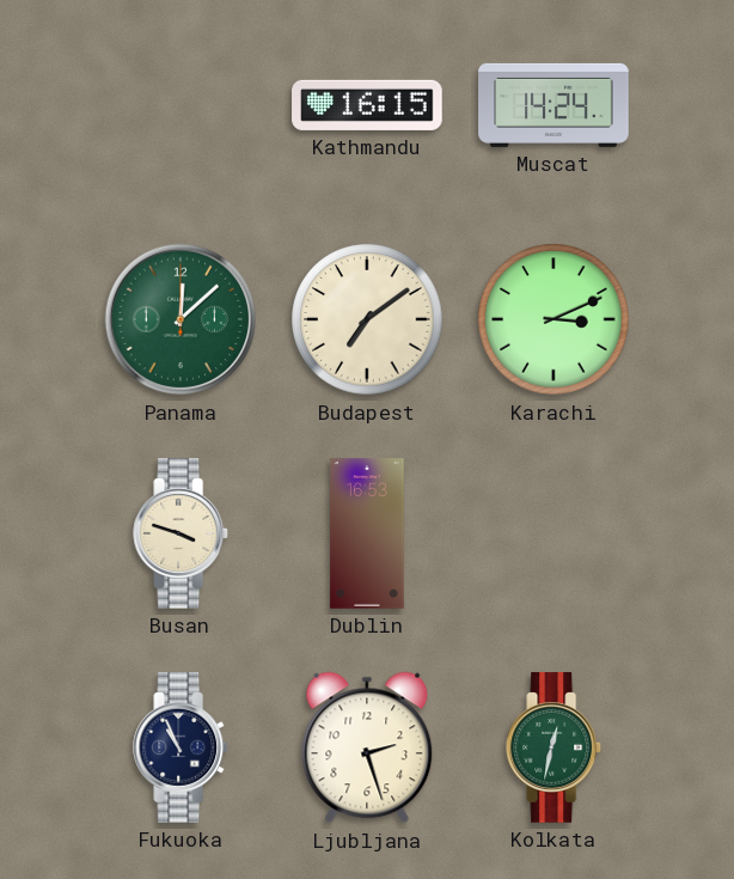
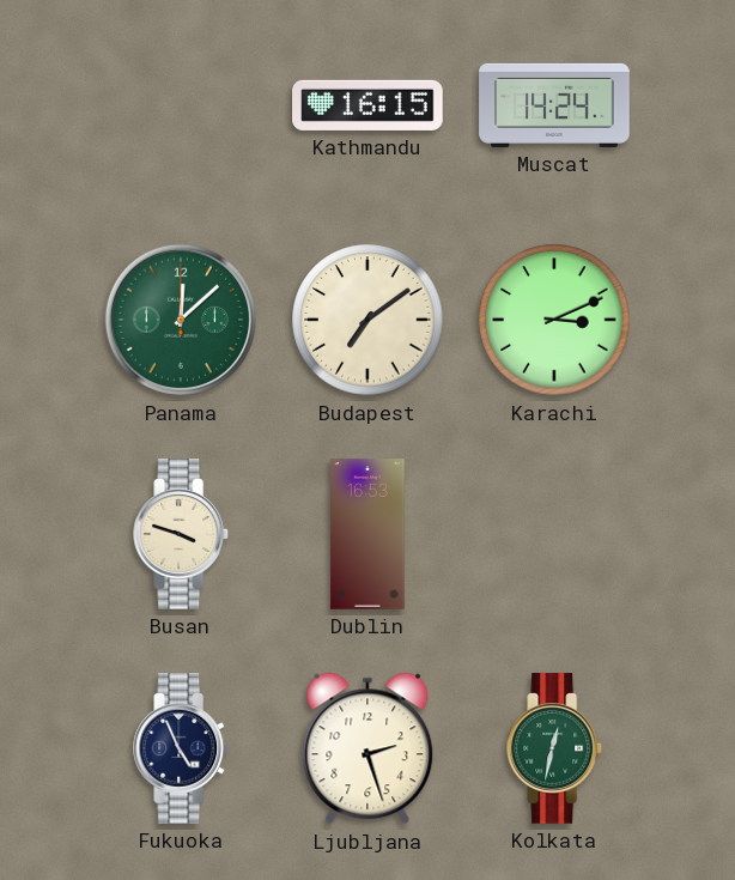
Fukuoka: 10:56 -> 4:56 (182, 748)
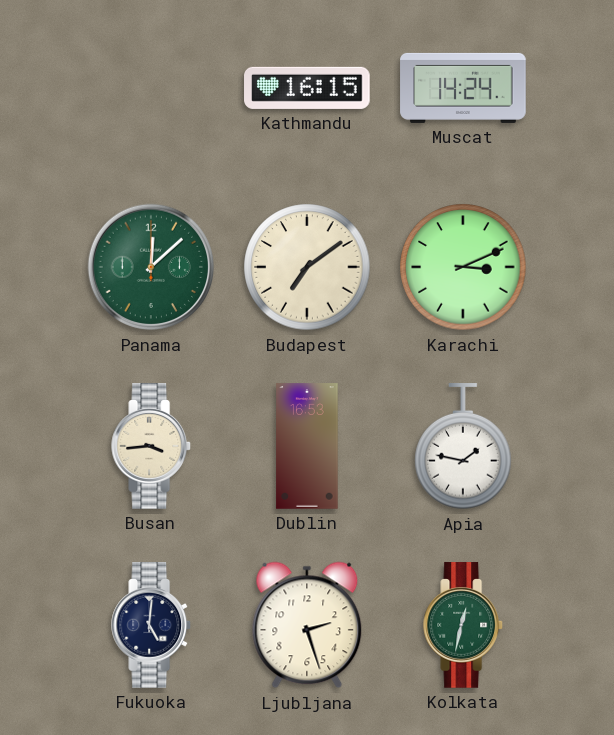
Busan: 3:48 -> 3:44 (152, 446)
Apia: none -> 1:47 (463, 447)
Fukuoka: 4:56 -> 5:01 (152, 625)
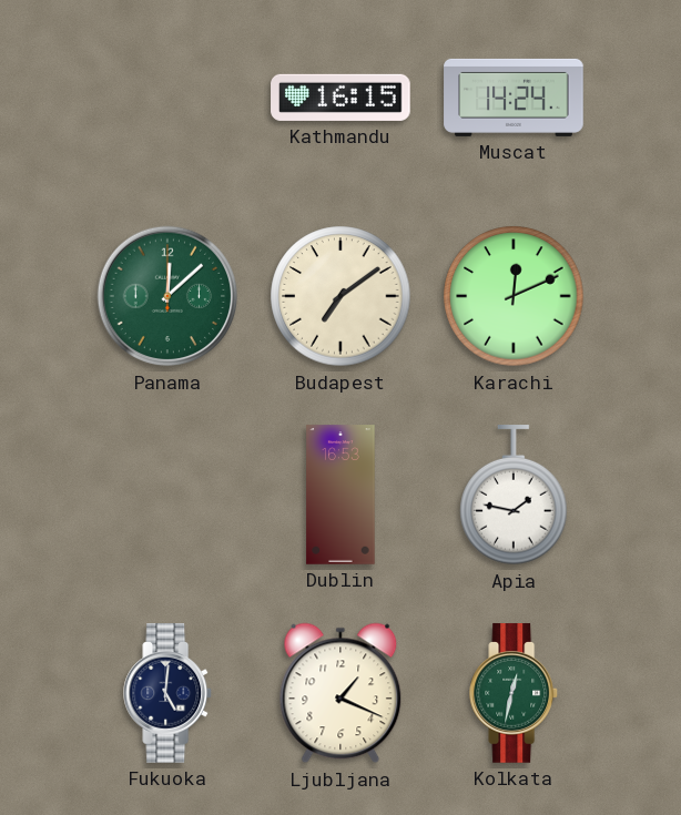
Karachi: 3:11 -> 12:11 (514, 296)
Busan: 3:44 -> none (152, 446)
Ljubljana: 2:27 -> 1:19 (340, 693)
